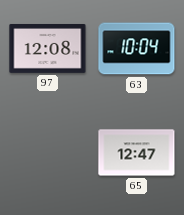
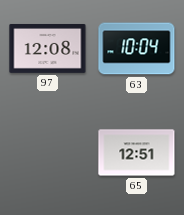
65: 12:47 -> 12:51 (137, 153)
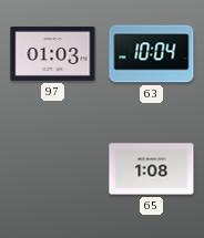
97: 12:08 -> 01:03 (53, 53)
65: 12:51 -> 1:08 (152, 169)
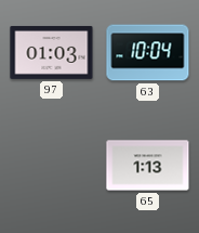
65: 1:08 -> 1:13 (148, 166)
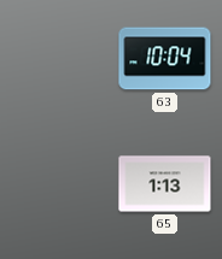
97: 01:03 -> none (52, 52)
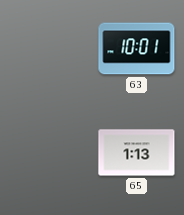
63: 10:04 -> 10:01 (137, 49)
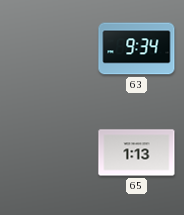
63: 10:01 -> 9:34 (137, 49)
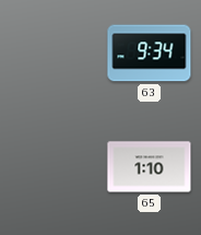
65: 1:13 -> 1:10 (150, 167)
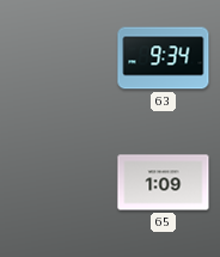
65: 1:10 -> 1:09 (164, 183)
